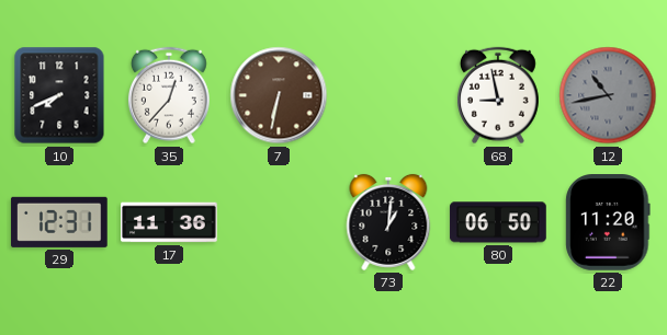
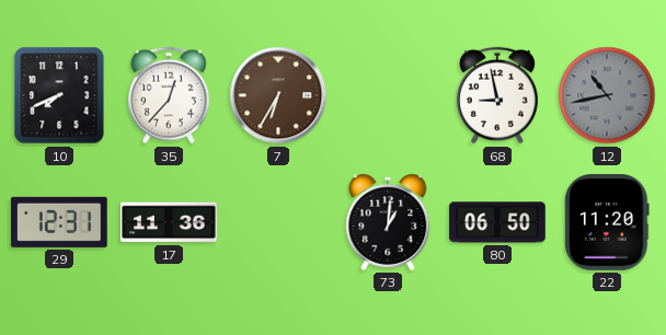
7: 6:32 -> 6:35 (278, 95)
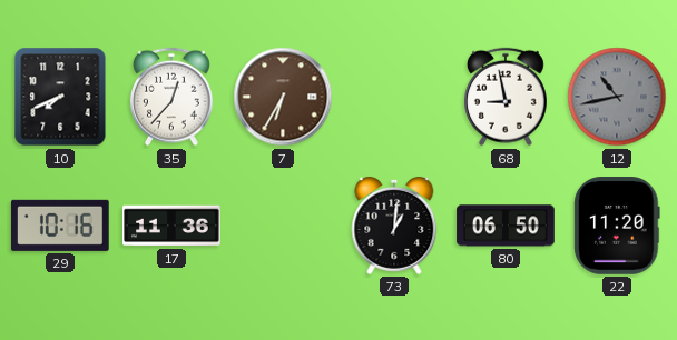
29: 12:31 -> 10:16 (60, 226)
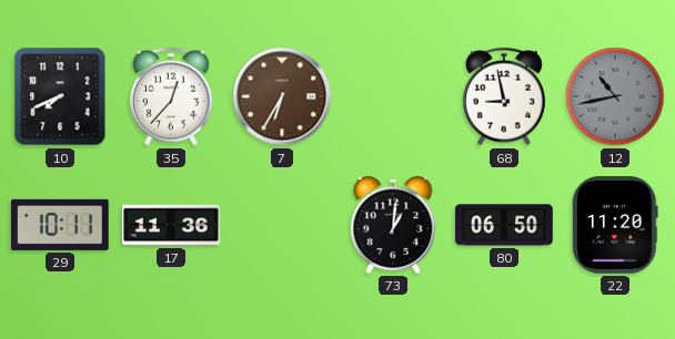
29: 10:16 -> 10:11 (60, 225)
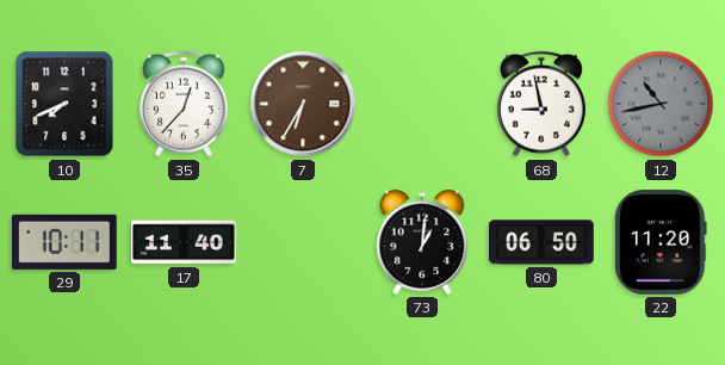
17: 11:36 -> 11:40 (184, 242)
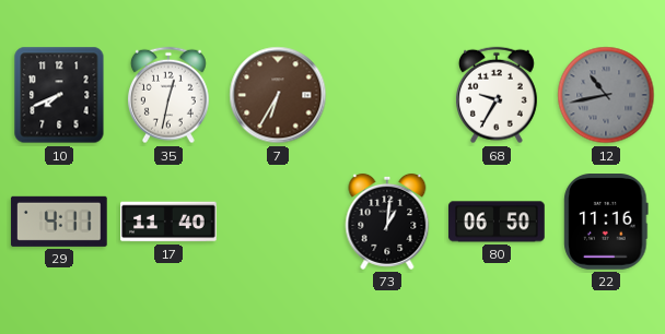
35: 12:37 -> 12:32 (168, 95)
68: 8:58 -> 9:35 (497, 95)
29: 10:11 -> 4:11 (59, 222)
22: 11:20 -> 11:16 (606, 222)
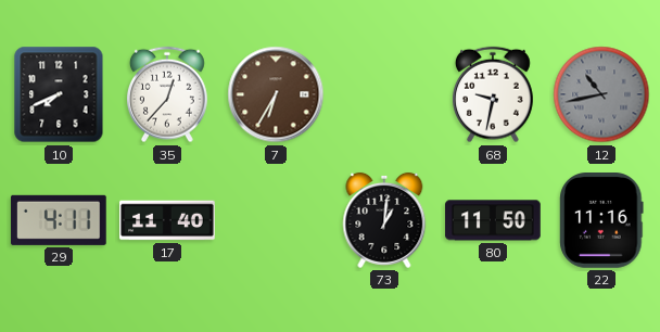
35: 12:32 -> 12:37 (167, 94)
68: 9:35 -> 9:32 (493, 94)
80: 06:50 -> 11:50 (493, 220)
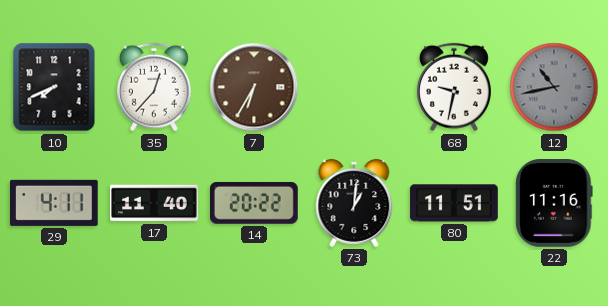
14: none -> 20:22 (255, 203)
80: 11:50 -> 11:51 (454, 203)
